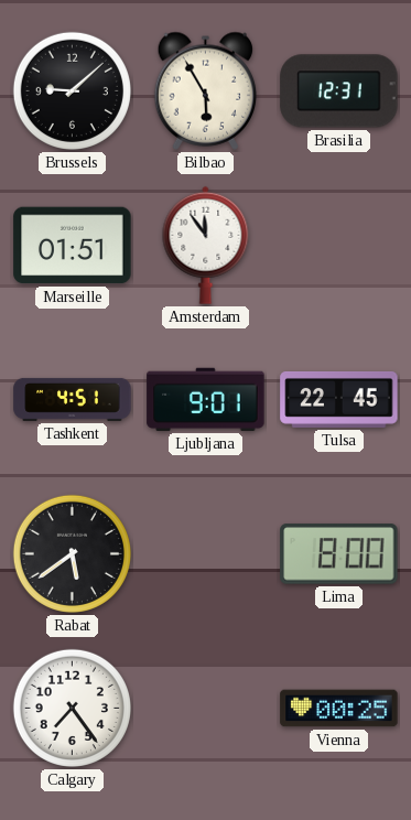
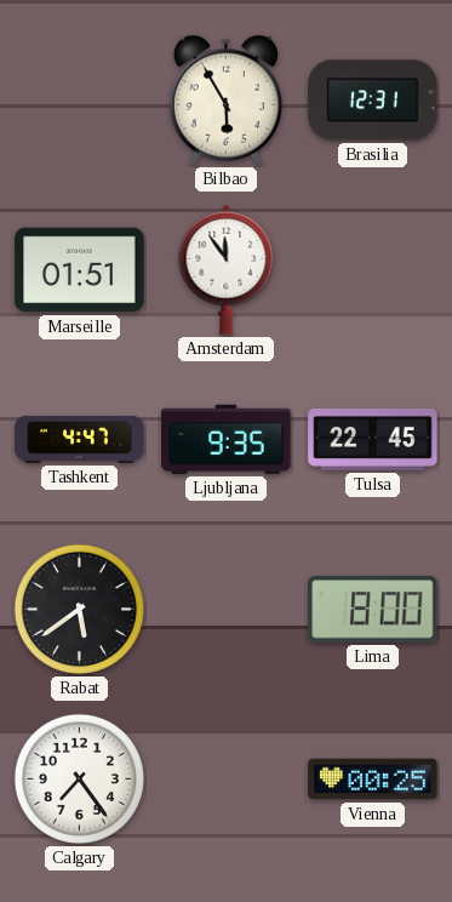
Brussels: 9:08 -> none (72, 90)
Tashkent: 4:51 -> 4:47 (80, 439)
Ljubljana: 9:01 -> 9:35 (227, 439)
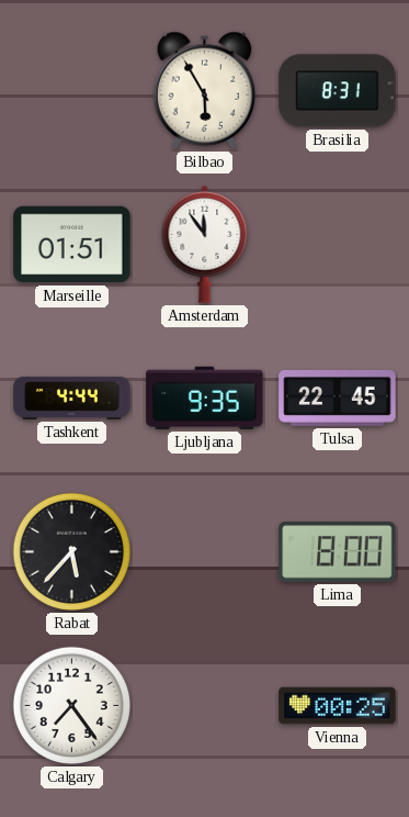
Brasilia: 12:31 -> 8:31 (338, 91)
Tashkent: 4:47 -> 4:44 (72, 398)
Rabat: 5:39 -> 5:37 (71, 551)
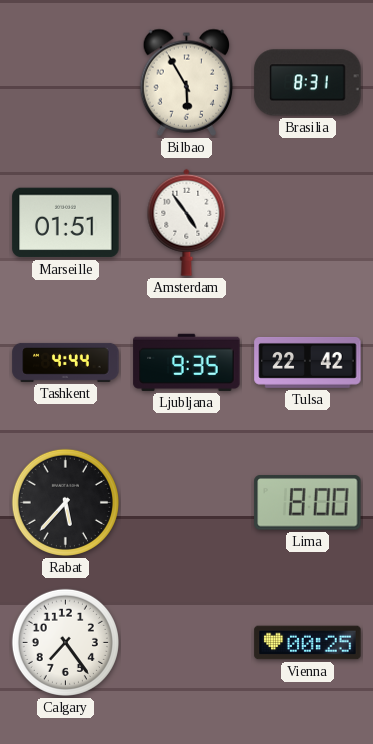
Amsterdam: 11:54 -> 4:54 (187, 222)
Tulsa: 22:45 -> 22:42 (308, 362)
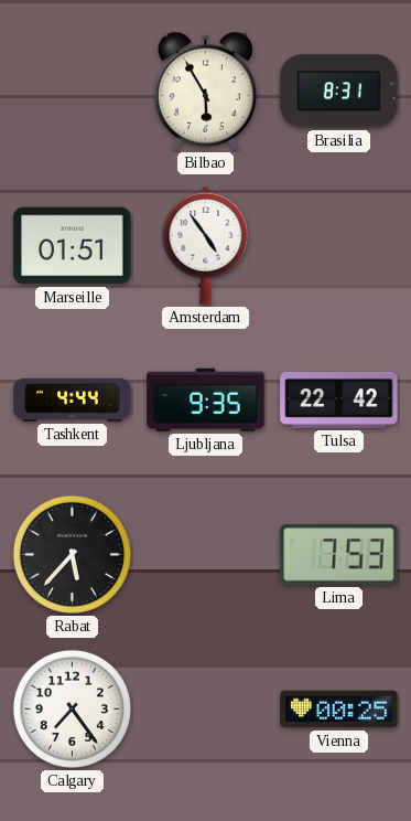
Lima: 8:00 -> 7:53 (339, 555)
